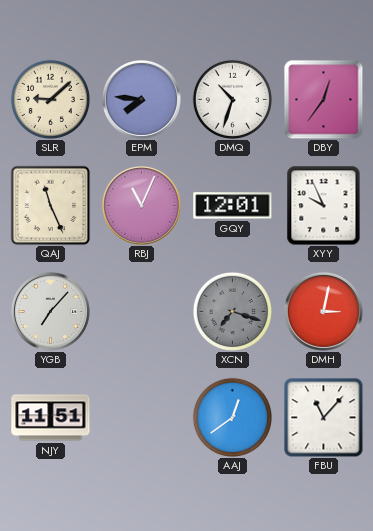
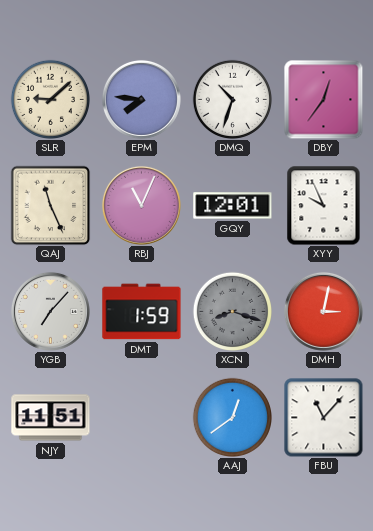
DMT: none -> 1:59 (142, 312)
XCN: 7:18 -> 8:18 (232, 311)
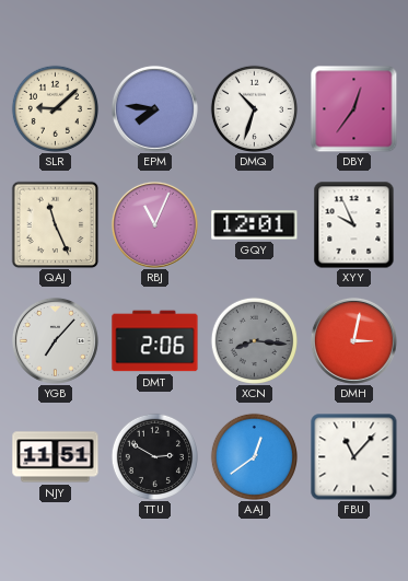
DMT: 1:59 -> 2:06 (155, 341)
XCN: 8:18 -> 8:16 (254, 340)
TTU: none -> 2:50 (154, 456)
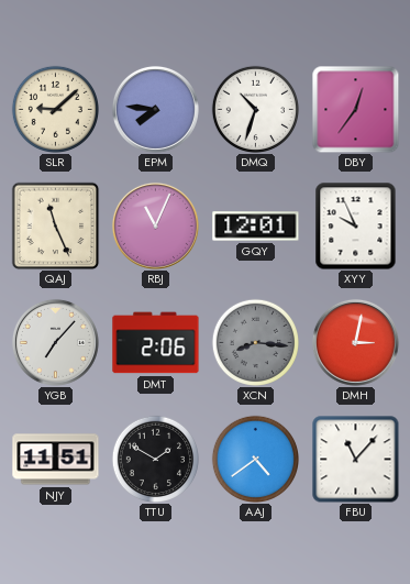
TTU: 2:50 -> 1:50 (155, 459)
AAJ: 12:39 -> 4:39 (255, 459)
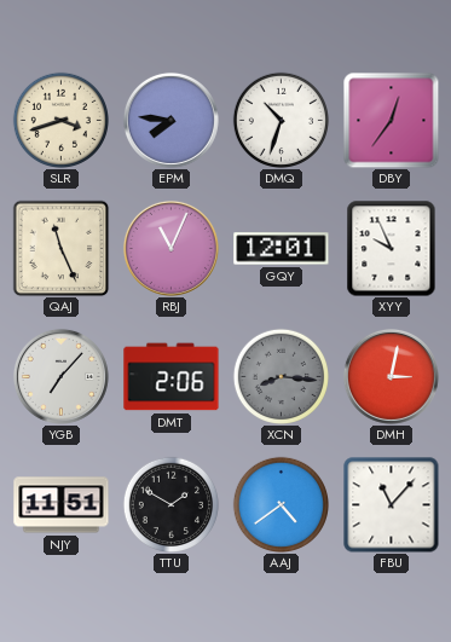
SLR: 9:08 -> 3:42 (60, 120)
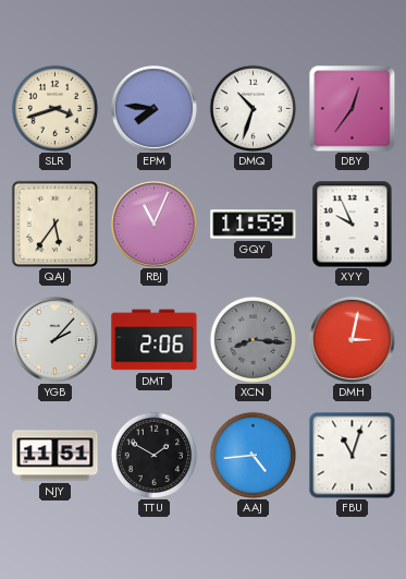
QAJ: 11:26 -> 5:36 (54, 224)
GQY: 12:01 -> 11:59 (254, 225)
YGB: 7:07 -> 2:07 (54, 339)
AAJ: 4:39 -> 4:44 (253, 455)
FBU: 11:07 -> 11:03 (353, 456)
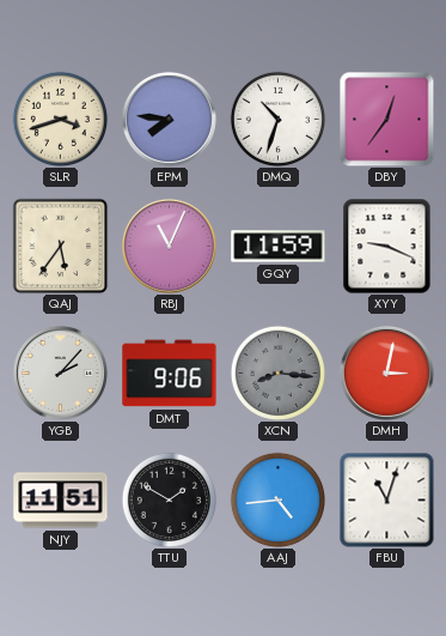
XYY: 9:56 -> 9:19 (387, 247)
DMT: 2:06 -> 9:06 (170, 374)
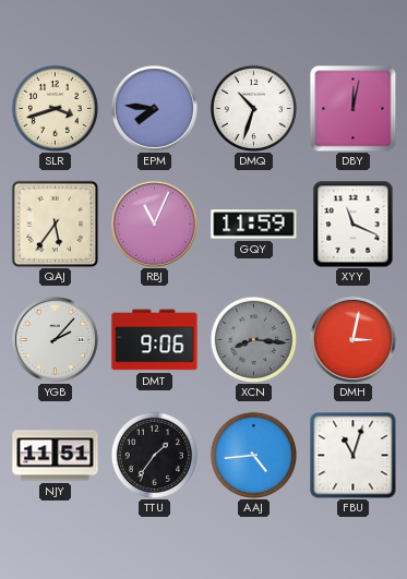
DBY: 12:36 -> 12:02 (352, 108)
XYY: 9:19 -> 11:19 (354, 225)
TTU: 1:50 -> 1:36 (154, 455)
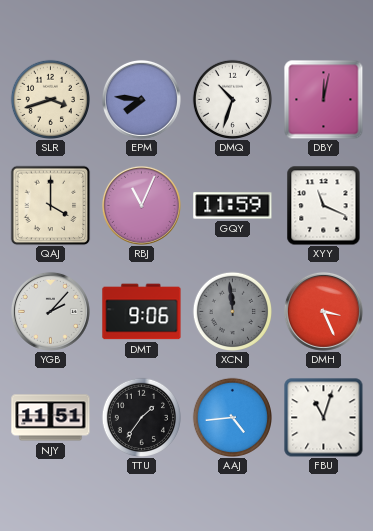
QAJ: 5:36 -> 4:00 (50, 205)
XCN: 8:16 -> 11:59 (232, 311)
DMH: 3:02 -> 3:26 (323, 311)
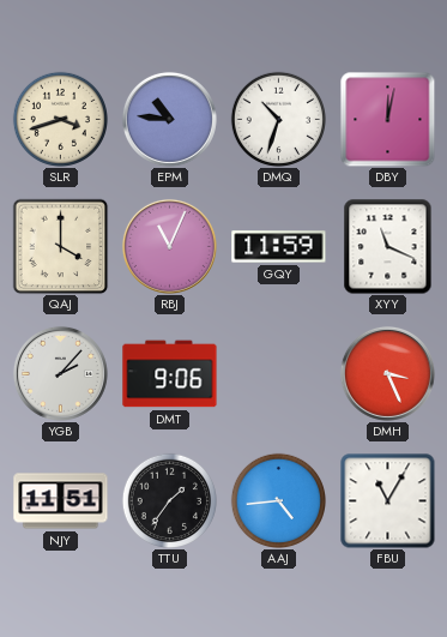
EPM: 7:46 -> 10:46 (169, 119)
XCN: 11:59 -> none (232, 311)
FBU: 11:03 -> 11:05 (388, 501)
